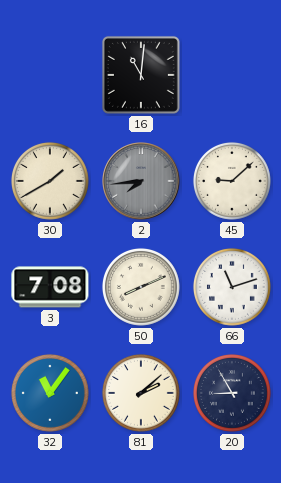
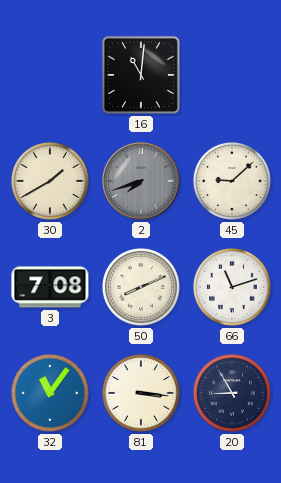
2: 7:44 -> 7:42 (141, 181)
81: 2:08 -> 3:16 (141, 393)
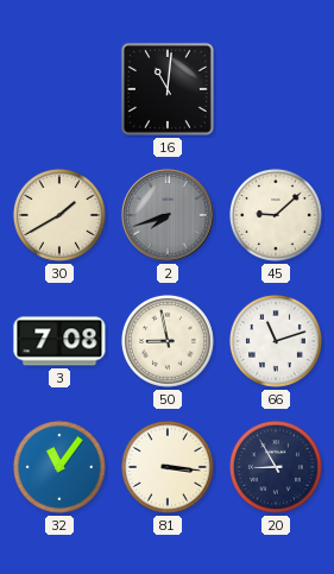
50: 8:11 -> 8:58 (168, 341)
